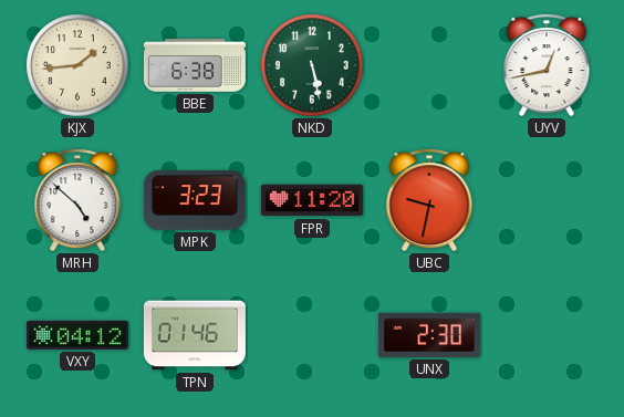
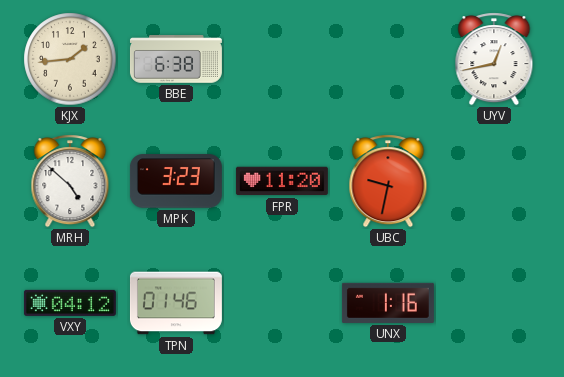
NKD: 5:28 -> none (312, 65)
UNX: 2:30 -> 1:16 (388, 303)
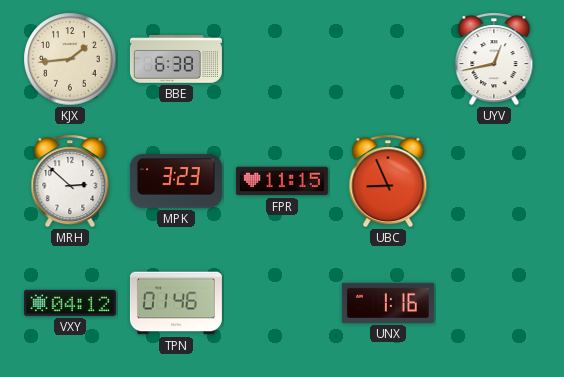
MRH: 4:52 -> 2:52 (70, 181)
FPR: 11:20 -> 11:15 (282, 181)
UBC: 9:32 -> 8:56 (388, 181)
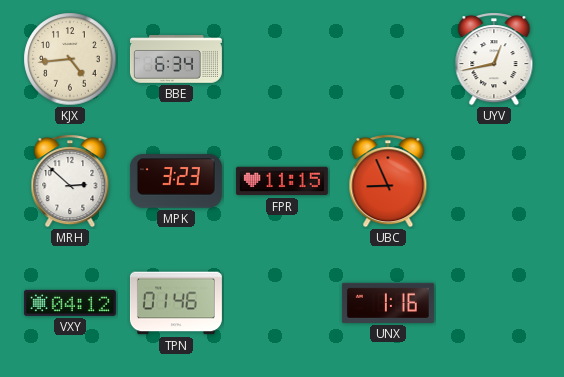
KJX: 1:44 -> 4:44 (70, 59)
BBE: 6:38 -> 6:34 (176, 59)
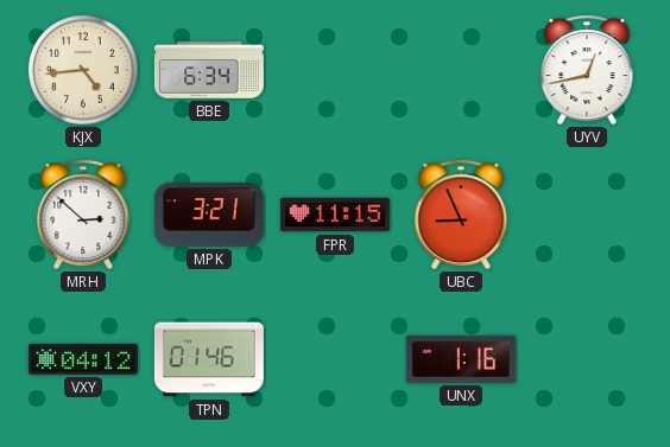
MPK: 3:23 -> 3:21 (209, 215)
